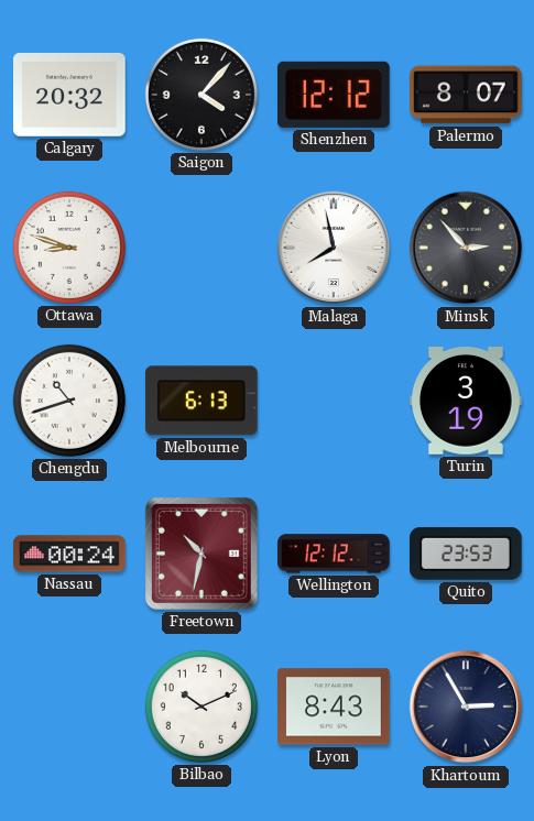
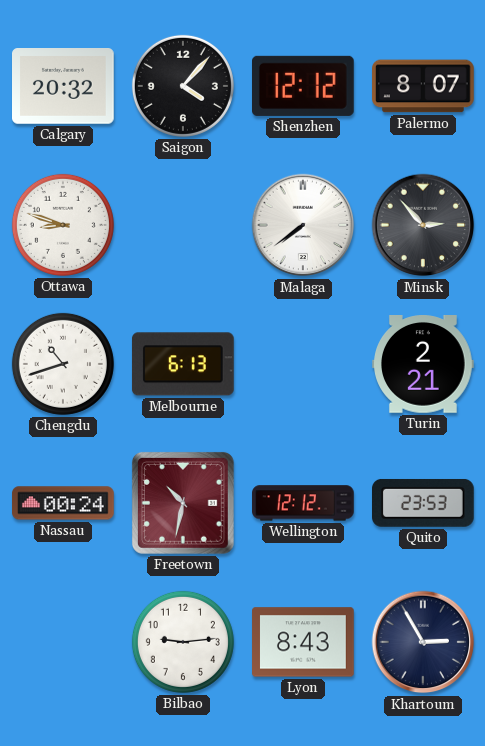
Malaga: 7:58 -> 7:39 (303, 225)
Turin: 3:19 -> 2:21 (424, 365)
Bilbao: 10:11 -> 9:14 (183, 642)
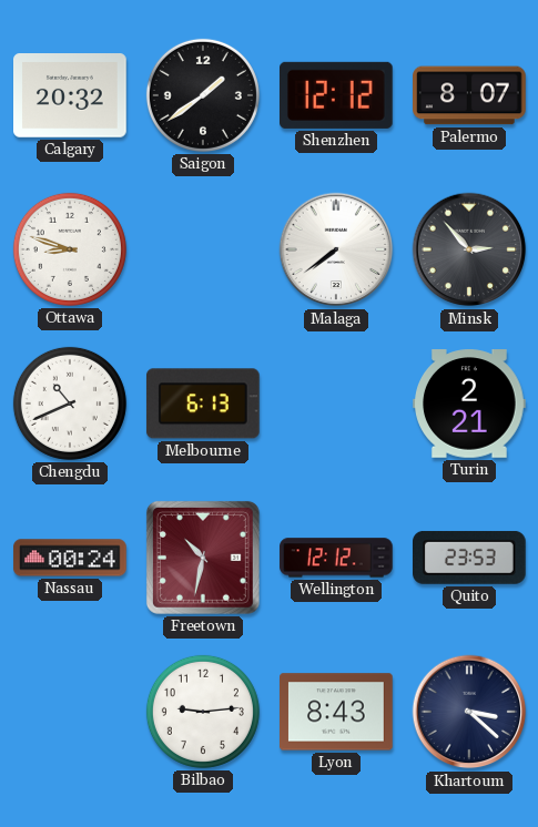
Saigon: 4:07 -> 1:39 (203, 95)
Chengdu: 10:42 -> 10:41 (70, 404)
Khartoum: 2:55 -> 3:22 (469, 712)
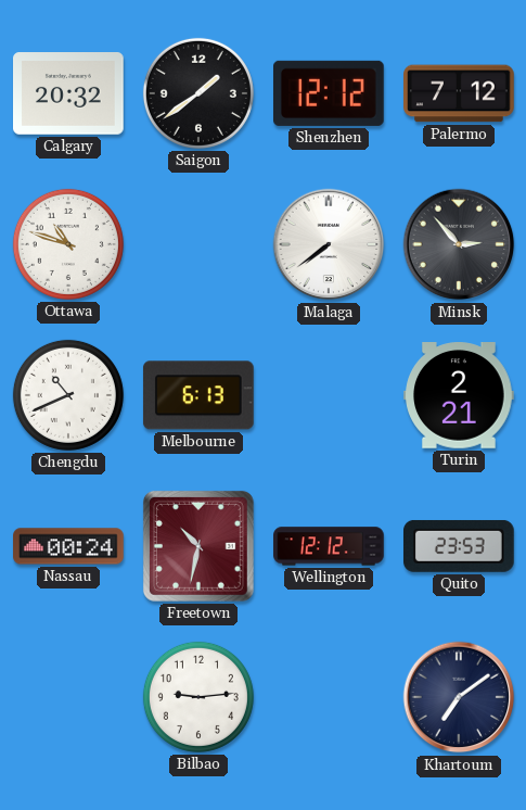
Palermo: 8:07 -> 7:12 (459, 93)
Ottawa: 8:48 -> 10:48 (68, 244)
Lyon: 8:43 -> none (336, 712)
Khartoum: 3:22 -> 7:09 (459, 697)
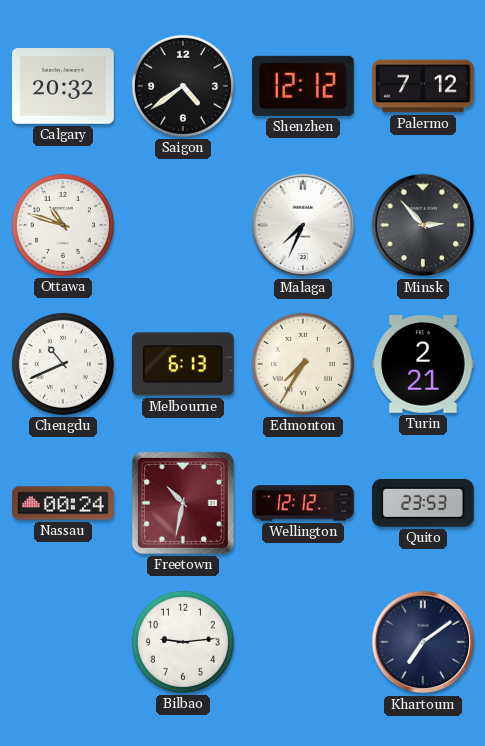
Saigon: 1:39 -> 4:39 (183, 86)
Malaga: 7:39 -> 7:34 (303, 225)
Edmonton: none -> 7:35 (303, 364)
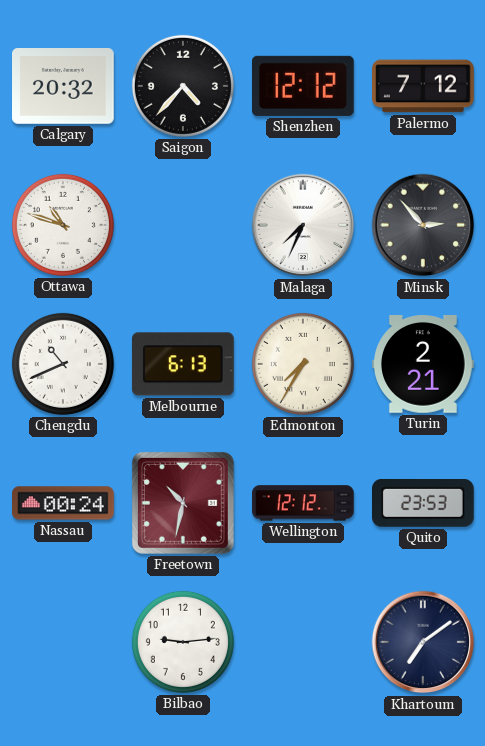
Saigon: 4:39 -> 4:37 (183, 86)
